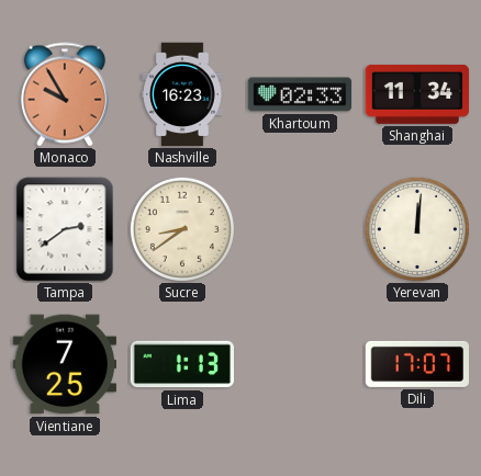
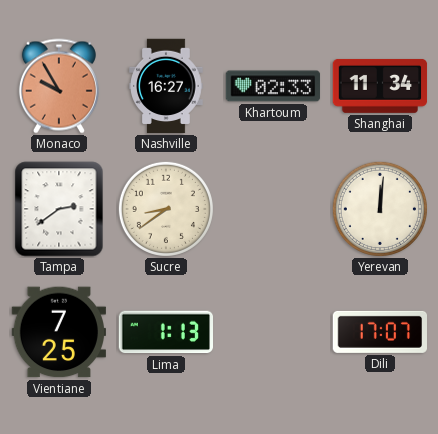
Nashville: 16:23 -> 16:27 (166, 86)
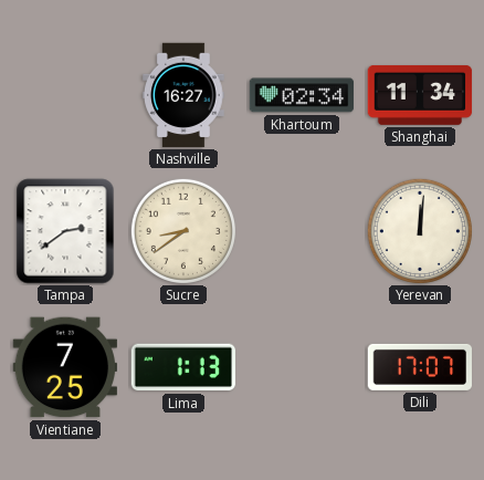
Monaco: 9:55 -> none (59, 86)
Khartoum: 02:33 -> 02:34 (302, 95)
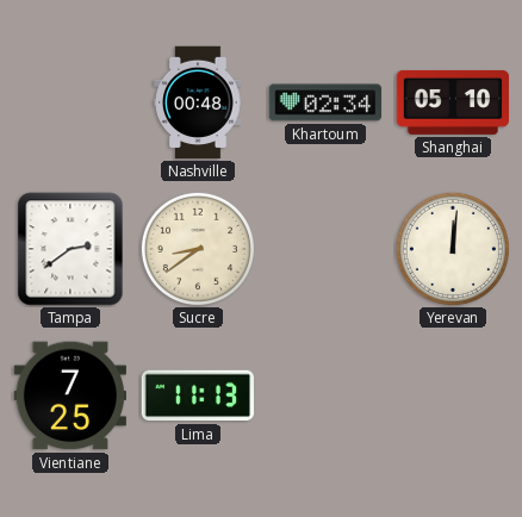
Nashville: 16:27 -> 00:48 (198, 102)
Shanghai: 11:34 -> 05:10 (453, 102)
Lima: 1:13 -> 11:13 (197, 395)
Dili: 17:07 -> none (419, 367)
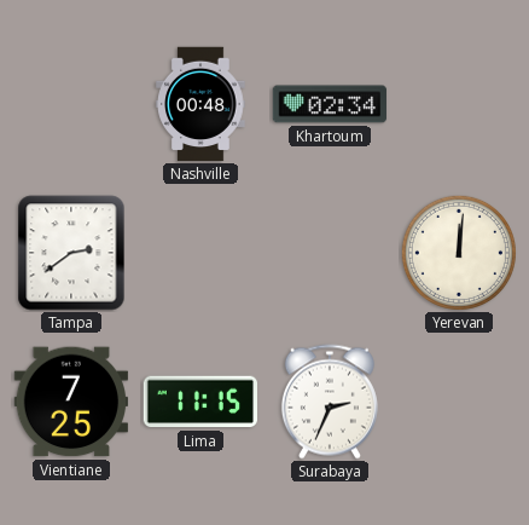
Shanghai: 05:10 -> none (453, 102)
Sucre: 8:39 -> none (198, 249)
Lima: 11:13 -> 11:15 (199, 402)
Surabaya: none -> 2:34 (330, 402)
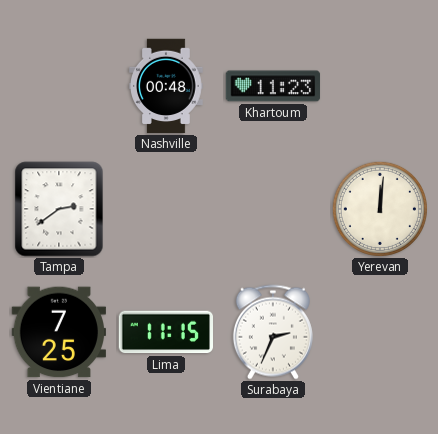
Khartoum: 02:34 -> 11:23 (273, 86)
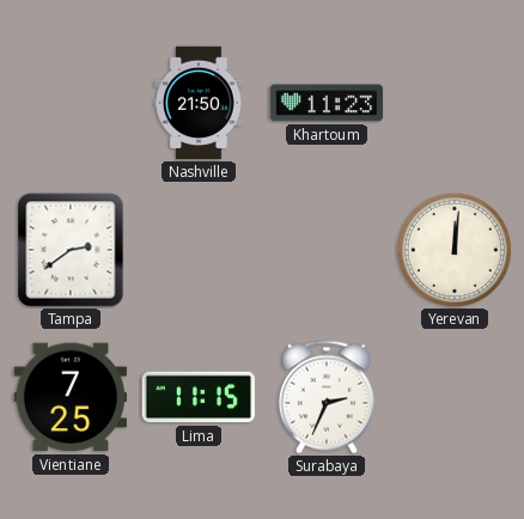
Nashville: 00:48 -> 21:50 (199, 103)
